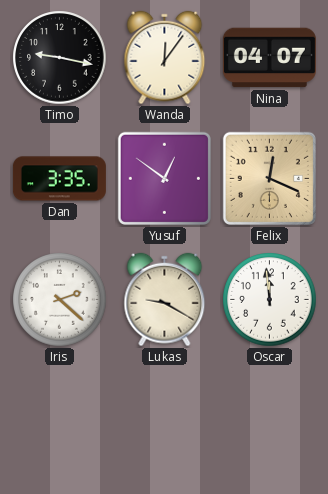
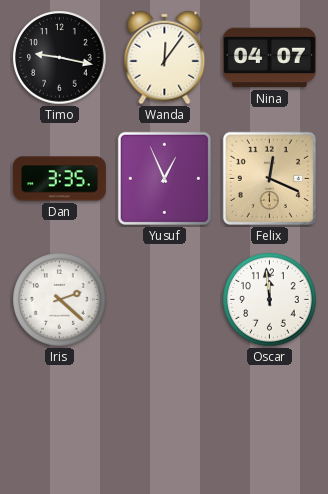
Yusuf: 12:51 -> 12:56 (164, 178)
Lukas: 9:20 -> none (165, 300)
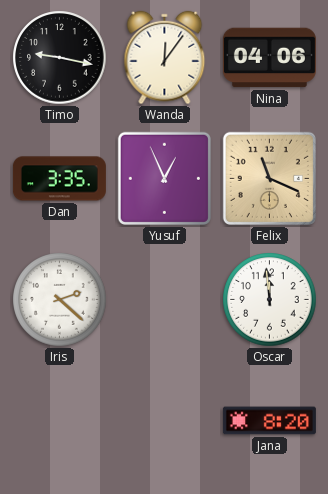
Nina: 04:07 -> 04:06 (269, 58)
Felix: 12:19 -> 11:19 (269, 178)
Jana: none -> 8:20 (269, 421)
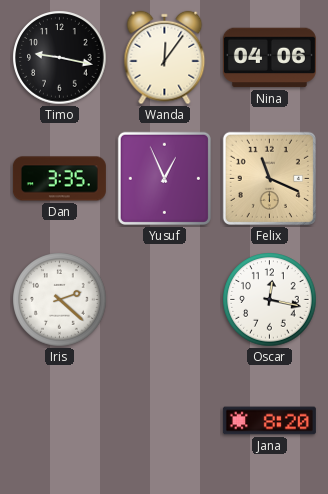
Oscar: 11:59 -> 12:17 (270, 300)
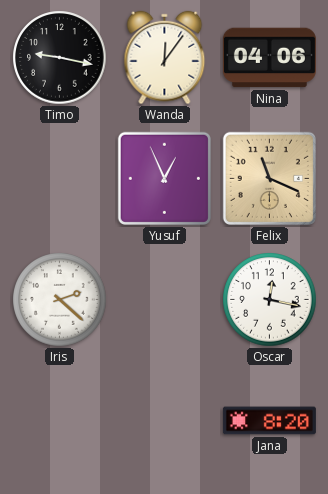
Dan: 3:35 -> none (59, 179)
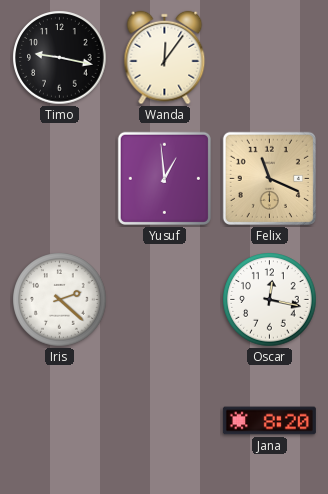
Nina: 04:06 -> none (269, 58)
Yusuf: 12:56 -> 12:59 (164, 178)
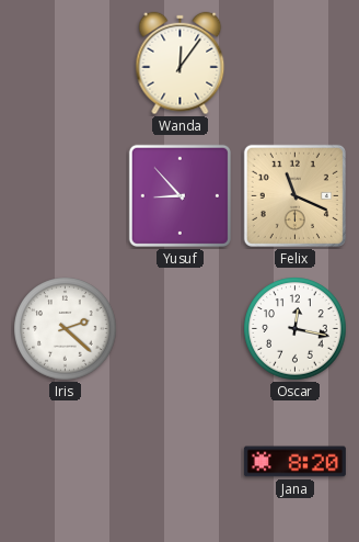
Timo: 9:17 -> none (60, 58)
Yusuf: 12:59 -> 8:53 (179, 195)
